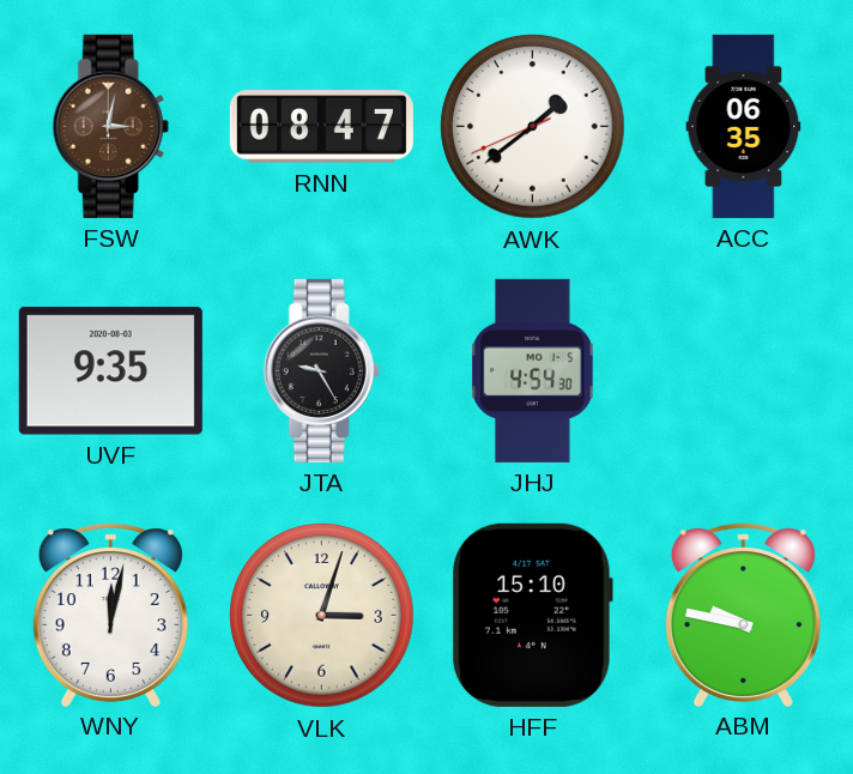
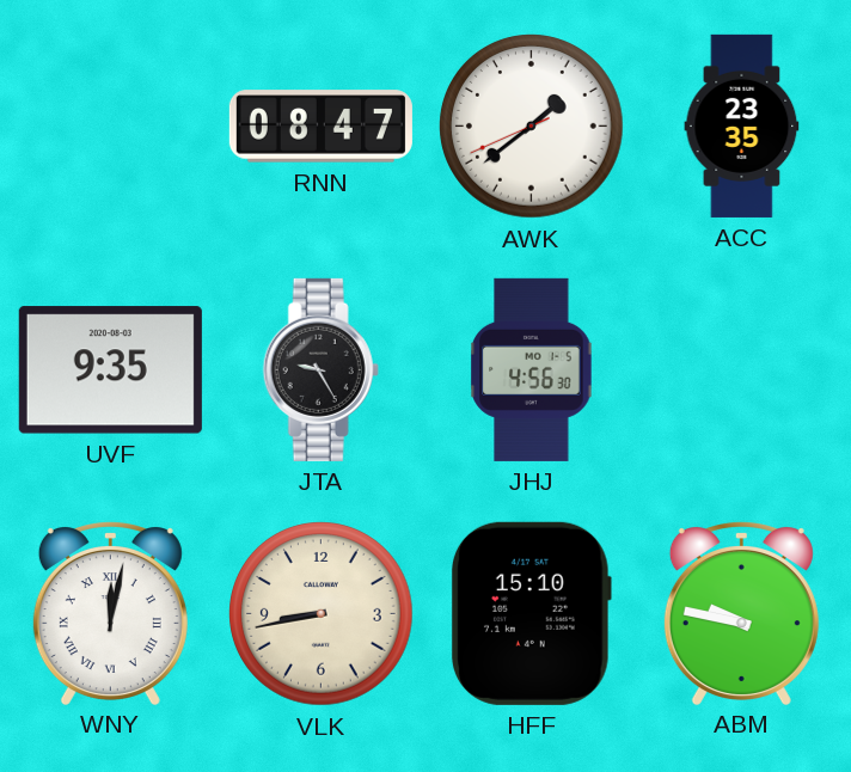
FSW: 3:02 -> none (110, 126)
ACC: 06:35 -> 23:35 (742, 125)
JHJ: 4:54 -> 4:56 (532, 369)
WNY numerals: Arabic -> Roman (110, 613)
VLK: 3:03 -> 8:43 (322, 614)
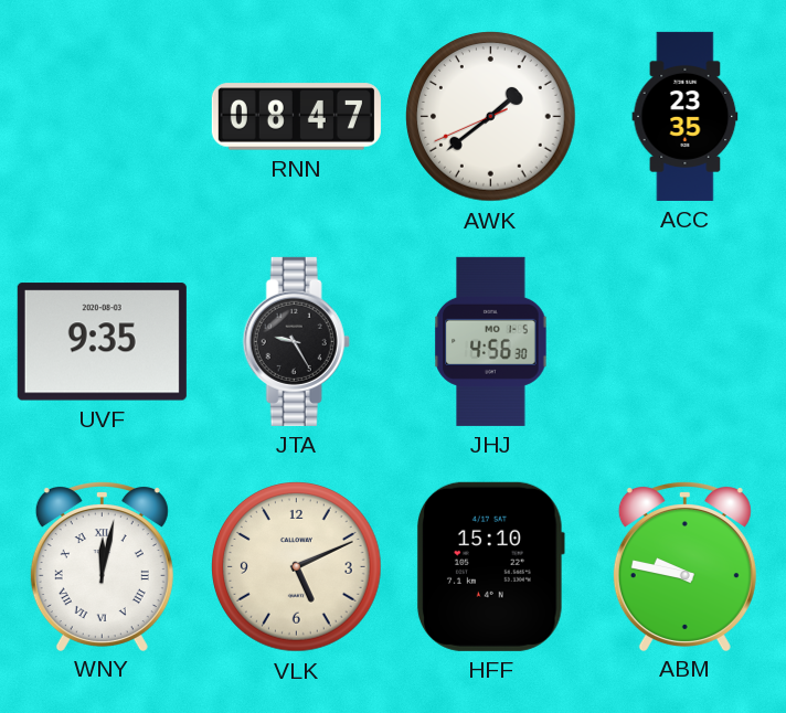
VLK: 8:43 -> 5:11 (297, 567)
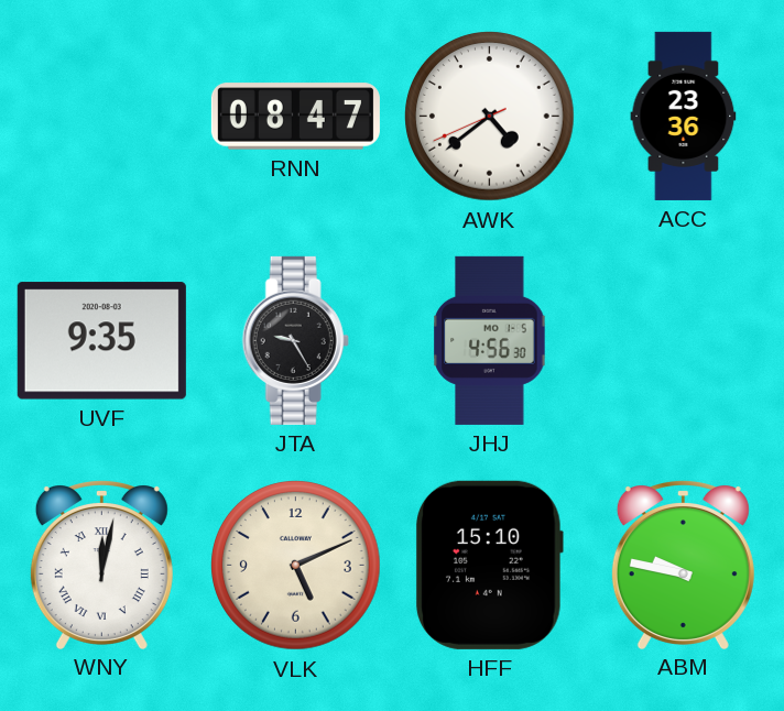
AWK: 1:38 -> 4:38 (490, 117)
ACC: 23:35 -> 23:36 (684, 116)
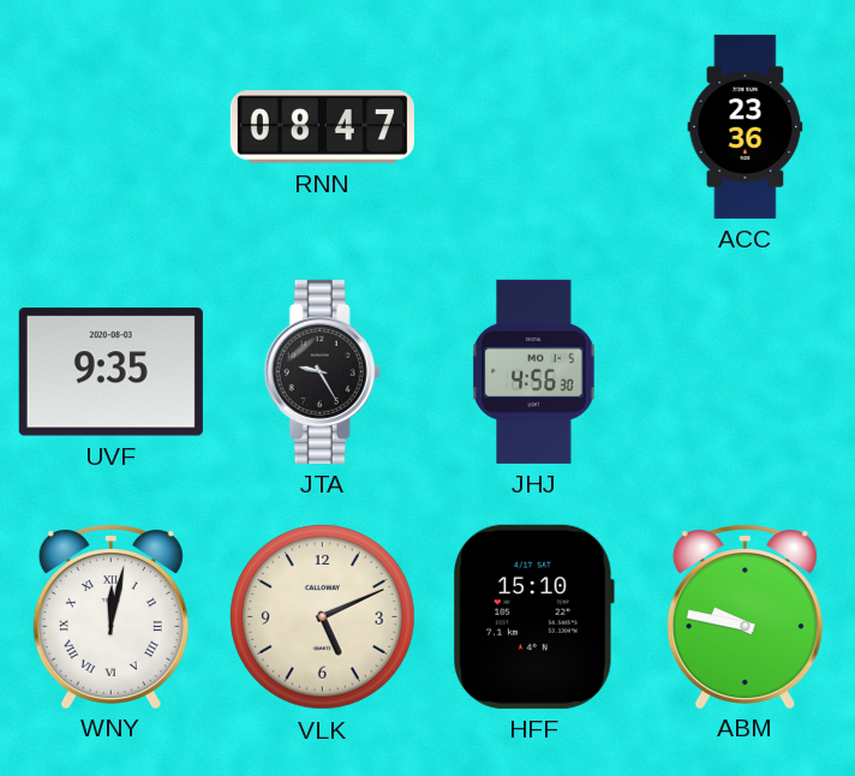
AWK: 4:38 -> none (490, 117)
